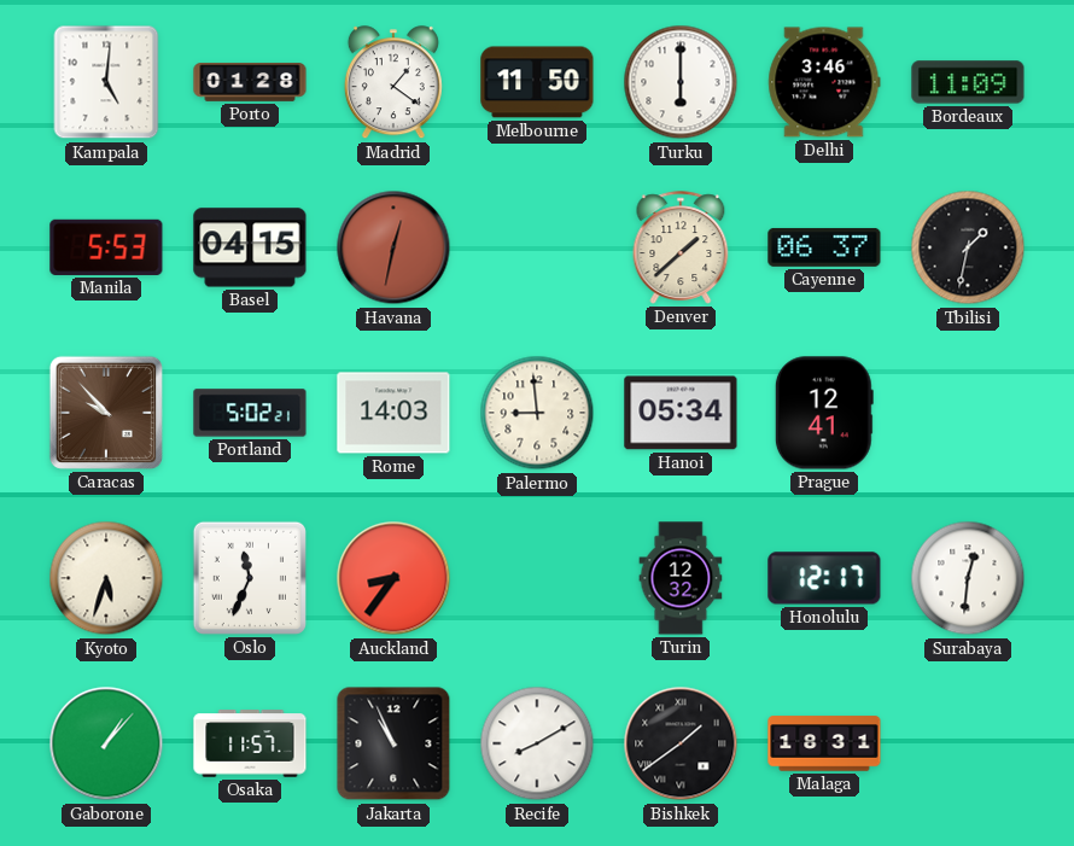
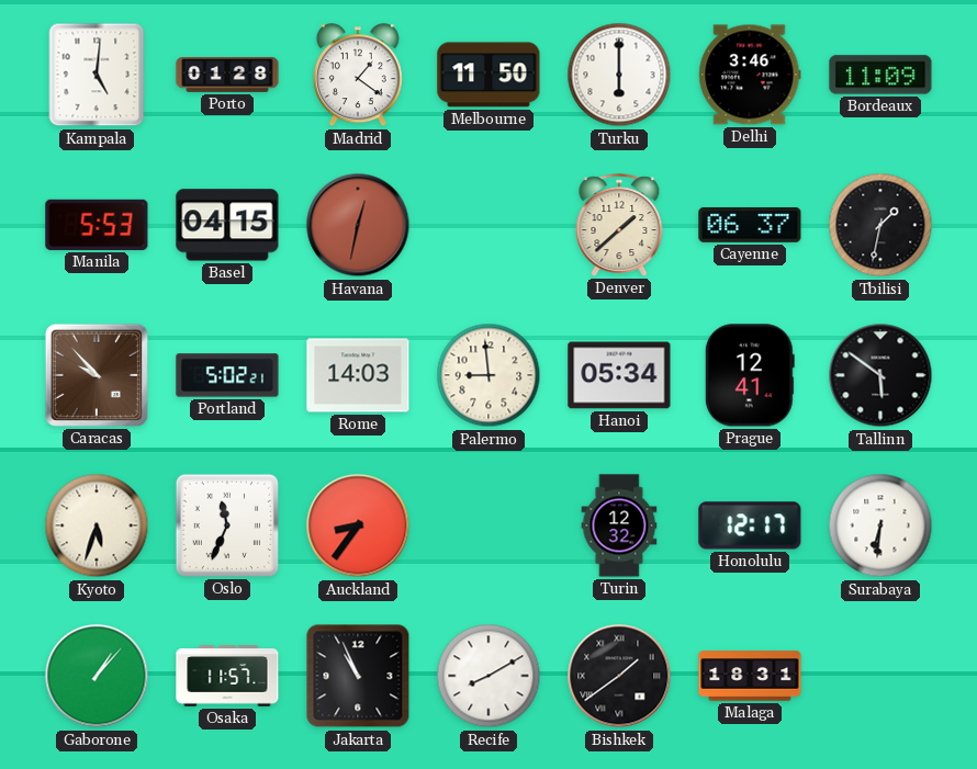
Tallinn: none -> 5:51 (880, 375)
Surabaya: 12:31 -> 6:31 (880, 525)
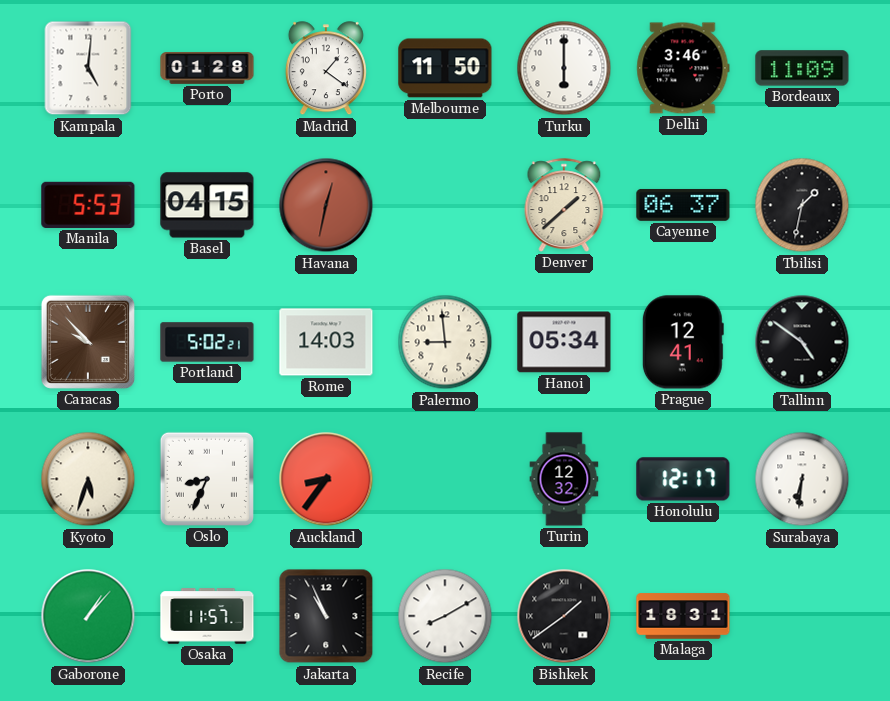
Tallinn: 5:51 -> 4:51 (802, 342)
Oslo: 11:34 -> 8:34 (207, 479)
